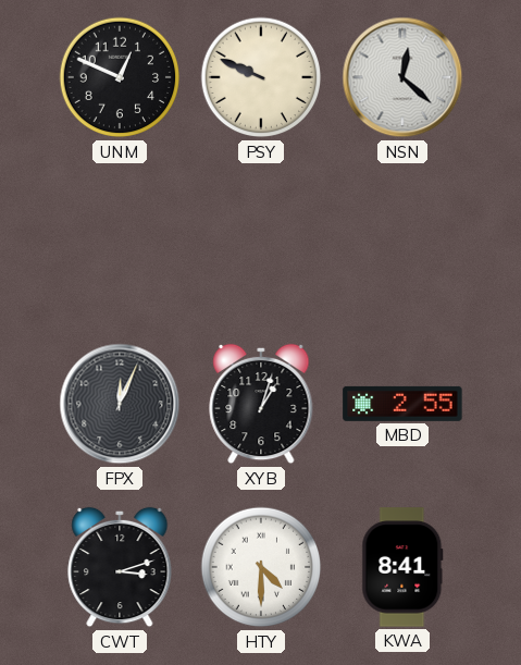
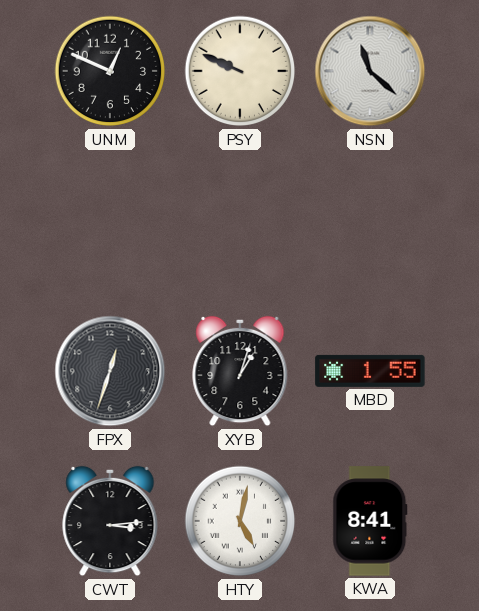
NSN: 12:22 -> 11:22 (370, 71)
FPX: 12:04 -> 12:33 (110, 371)
MBD: 2:55 -> 1:55 (370, 371)
CWT: 3:12 -> 3:14 (110, 521)
HTY: 4:30 -> 5:02 (240, 521)
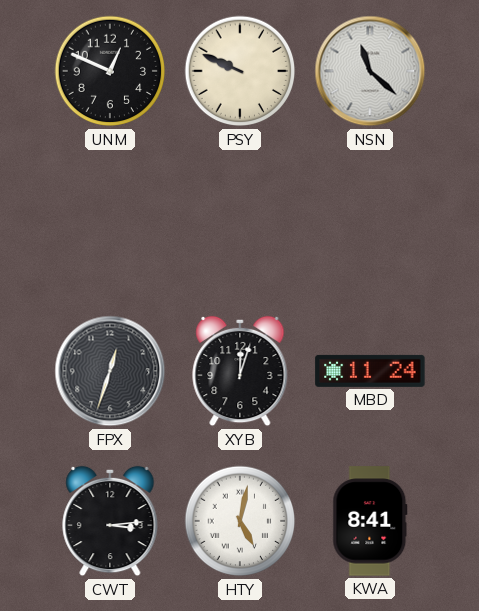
XYB: 1:03 -> 12:03 (240, 371)
MBD: 1:55 -> 11:24 (370, 371)
